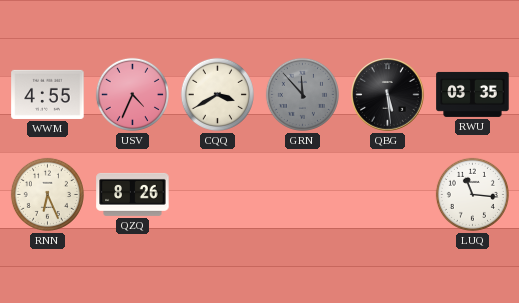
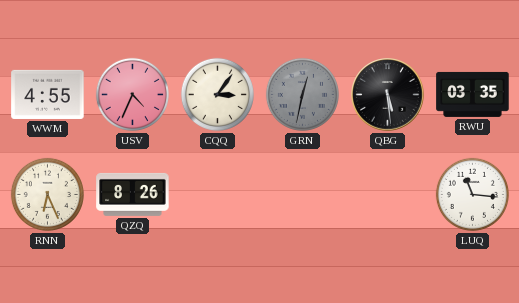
CQQ: 3:40 -> 3:06 (217, 94)
GRN: 11:53 -> 12:32 (302, 94)
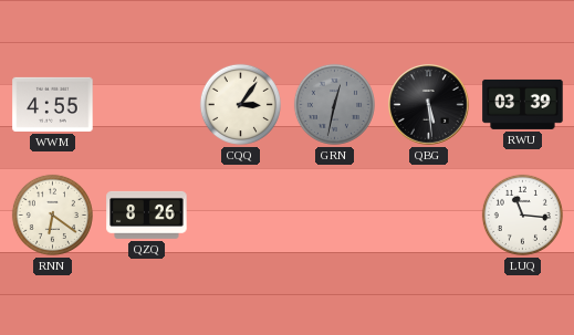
USV: 4:34 -> none (132, 94)
RWU: 03:35 -> 03:39 (523, 104)
RNN: 6:26 -> 6:21 (52, 214)
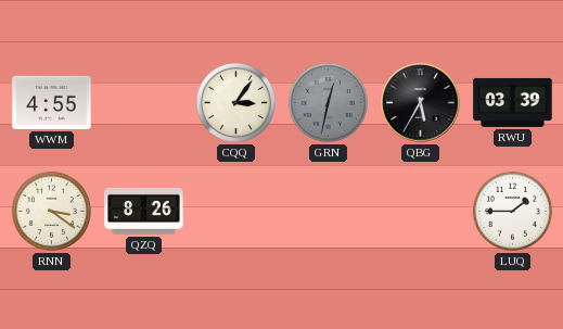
QBG: 5:29 -> 5:35 (421, 103)
RNN: 6:21 -> 3:21 (51, 211)
LUQ: 11:16 -> 1:45 (512, 211)
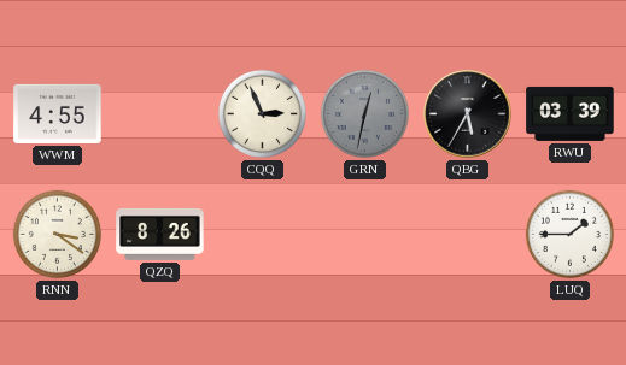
CQQ: 3:06 -> 2:56 (262, 113)
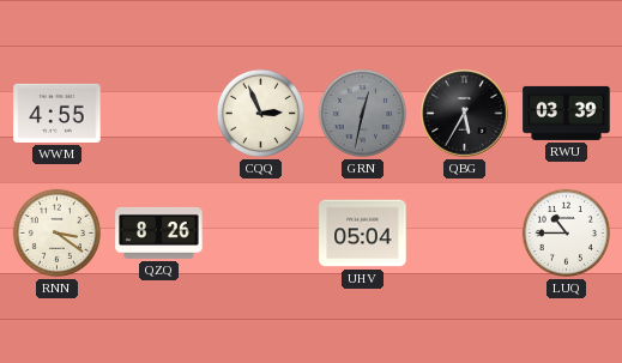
UHV: none -> 05:04 (363, 234)
LUQ: 1:45 -> 10:45 (566, 232)
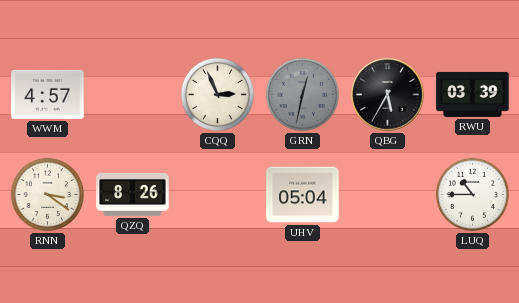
WWM: 4:55 -> 4:57 (48, 94)
